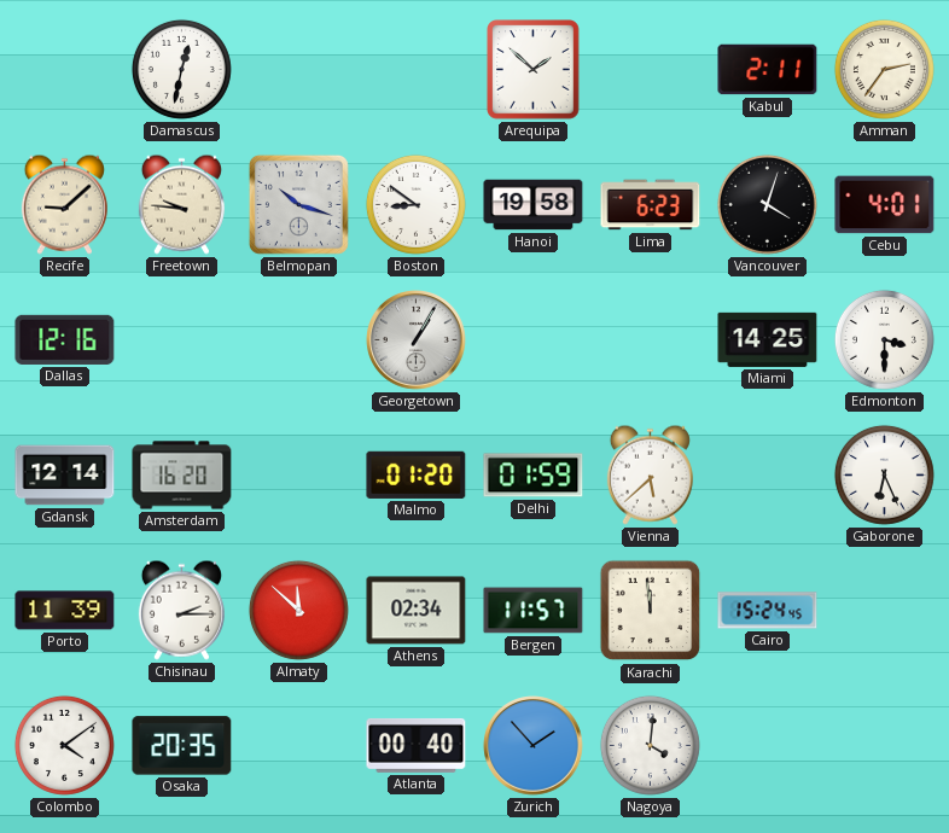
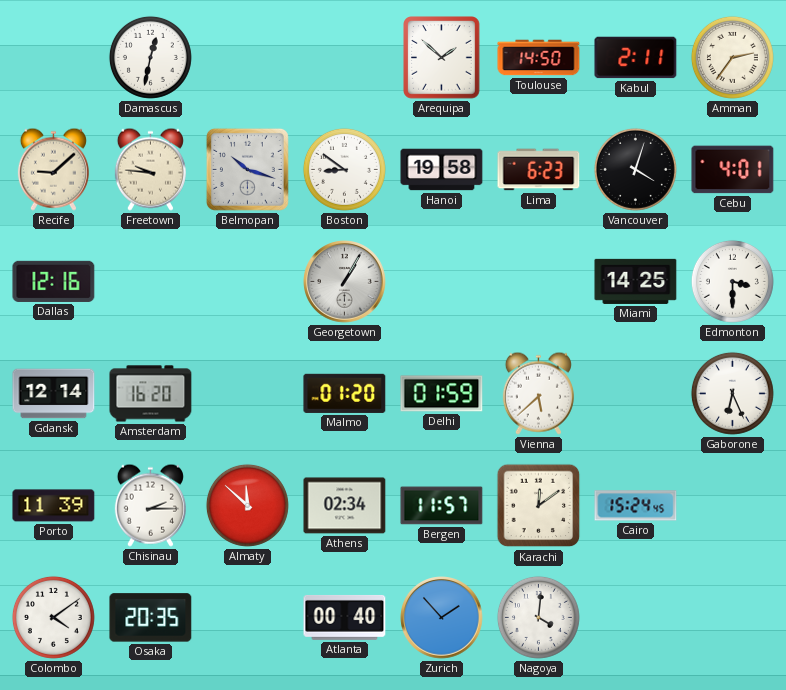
Toulouse: none -> 14:50 (539, 58)
Karachi: 11:59 -> 12:09 (539, 506)
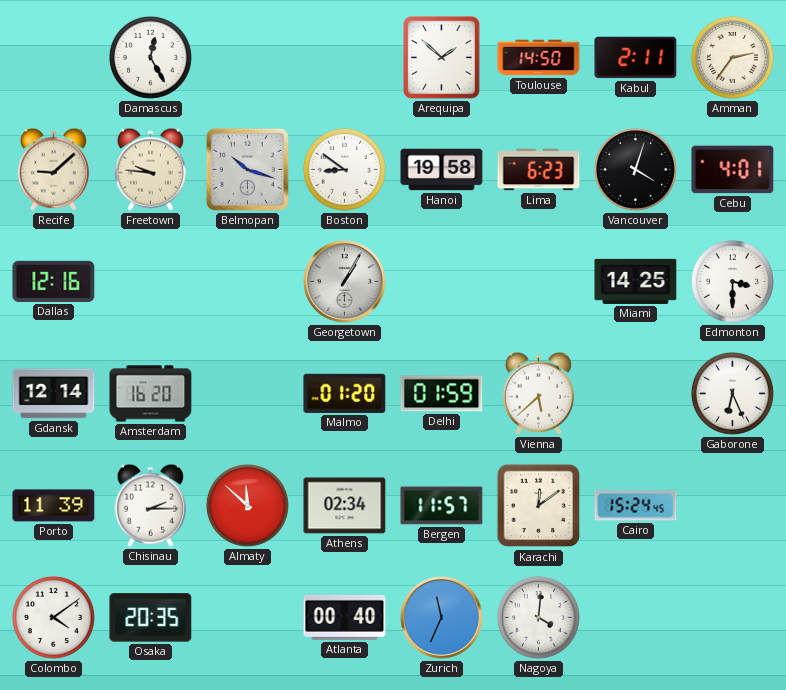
Damascus: 12:32 -> 12:25 (150, 57)
Zurich: 1:53 -> 11:34 (442, 618)
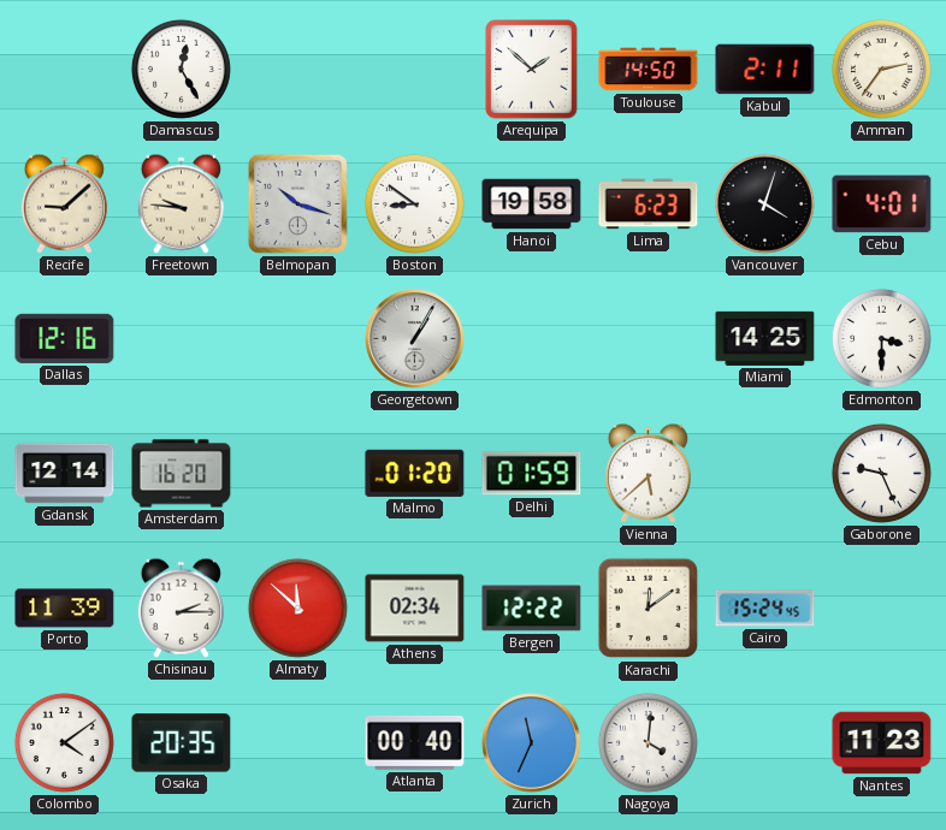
Gaborone: 6:26 -> 9:26 (881, 473)
Bergen: 11:57 -> 12:22 (532, 609)
Nantes: none -> 11:23 (882, 743)
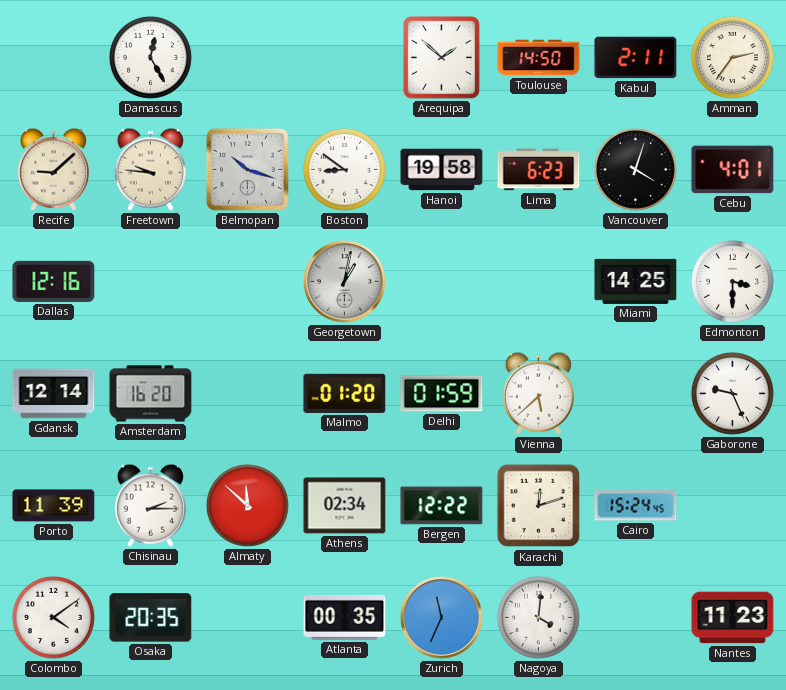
Georgetown: 1:05 -> 1:02 (345, 282)
Karachi: 12:09 -> 12:12 (539, 506)
Atlanta: 00:40 -> 00:35 (345, 617)
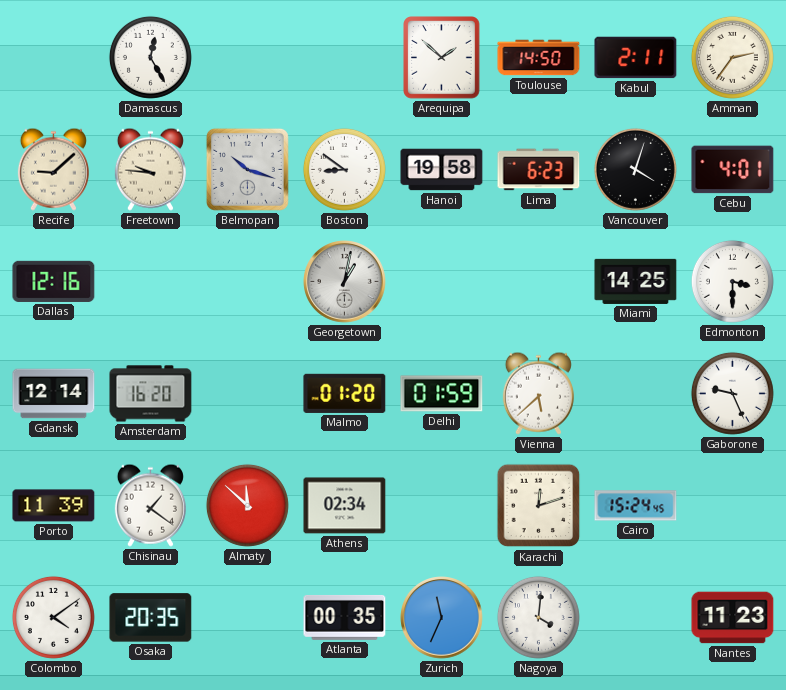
Chisinau: 2:15 -> 1:21 (150, 505)
Bergen: 12:22 -> none (442, 506)
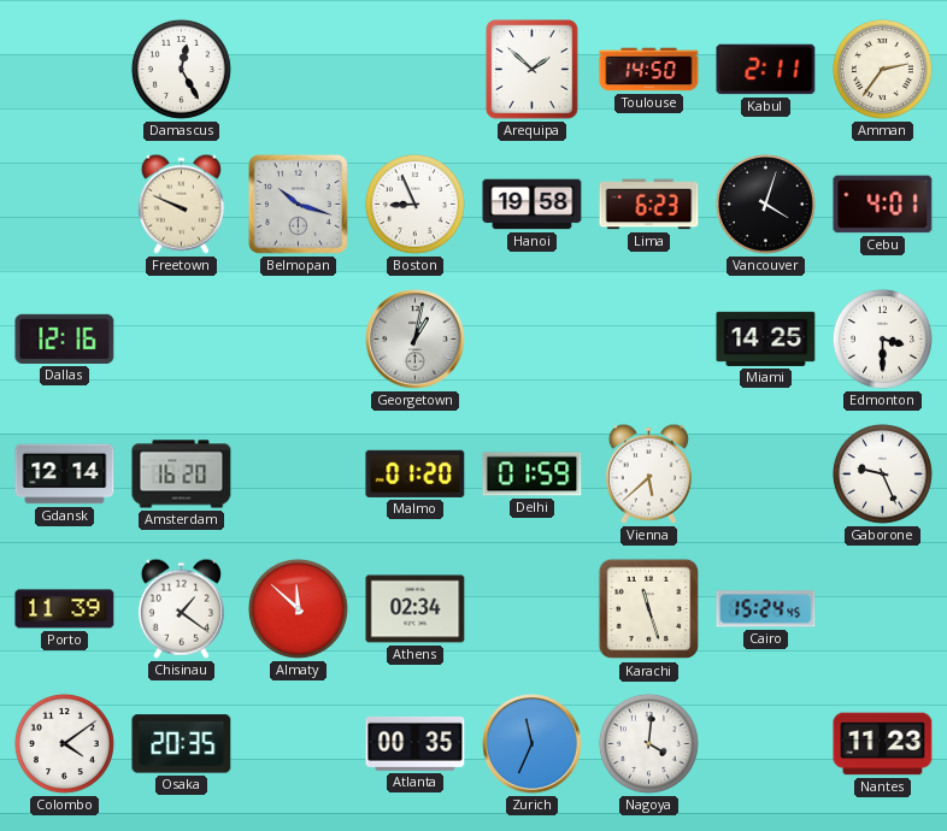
Recife: 9:08 -> none (53, 169)
Freetown: 9:46 -> 9:49 (181, 204)
Boston: 8:51 -> 8:56 (414, 204)
Karachi: 12:12 -> 11:27 (649, 609)
